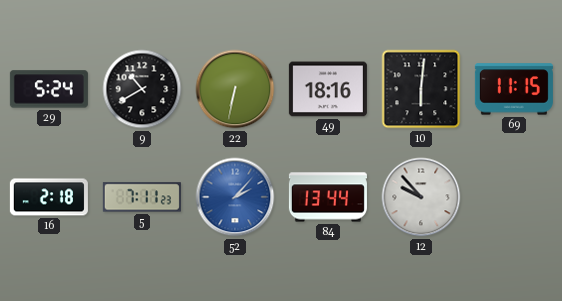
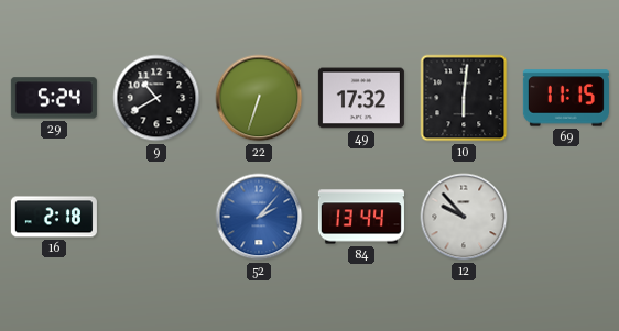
22: 6:32 -> 6:33 (259, 98)
49: 18:16 -> 17:32 (361, 98)
5: 7:11 -> none (142, 197)
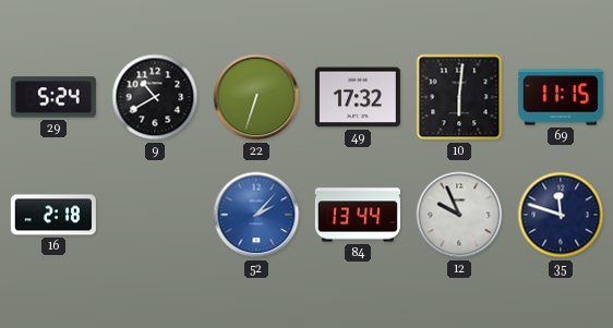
12: 9:53 -> 9:56 (459, 215)
35: none -> 11:48 (561, 215)
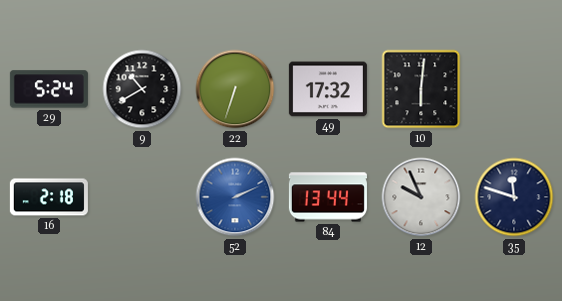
69: 11:15 -> none (561, 97)
52: 2:07 -> 2:11 (235, 197)
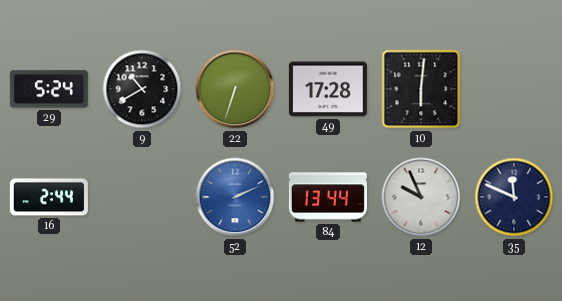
49: 17:32 -> 17:28 (328, 89)
16: 2:18 -> 2:44 (49, 197)
35: 11:48 -> 11:49 (514, 197)
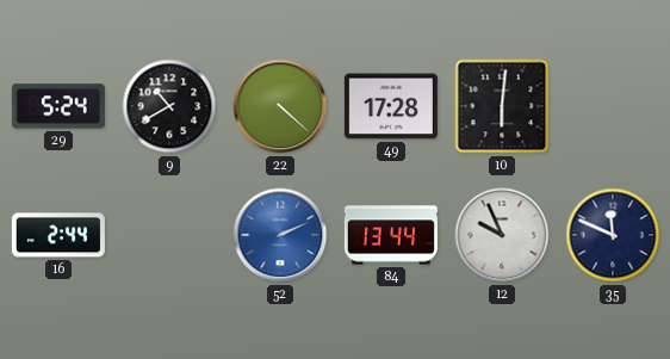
22: 6:33 -> 4:22 (280, 106)
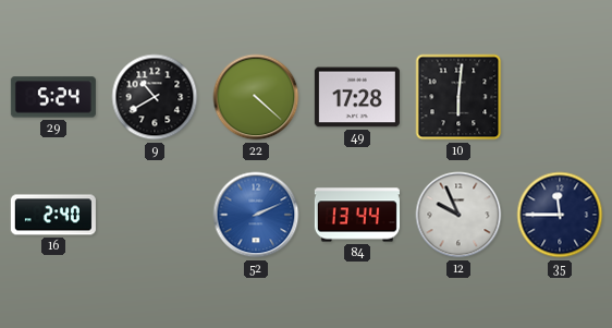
16: 2:44 -> 2:40 (53, 215)
35: 11:49 -> 11:45 (560, 215)
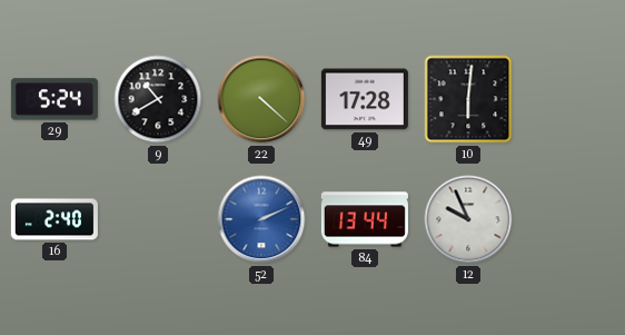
35: 11:45 -> none (560, 215)
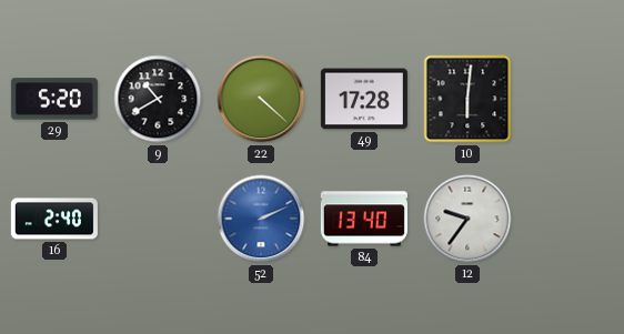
29: 5:24 -> 5:20 (54, 99)
84: 13:44 -> 13:40 (364, 219)
12: 9:56 -> 9:36 (467, 219)
